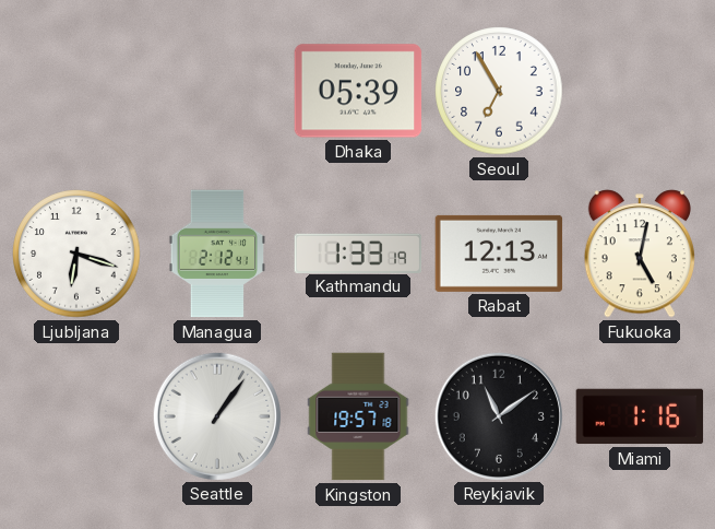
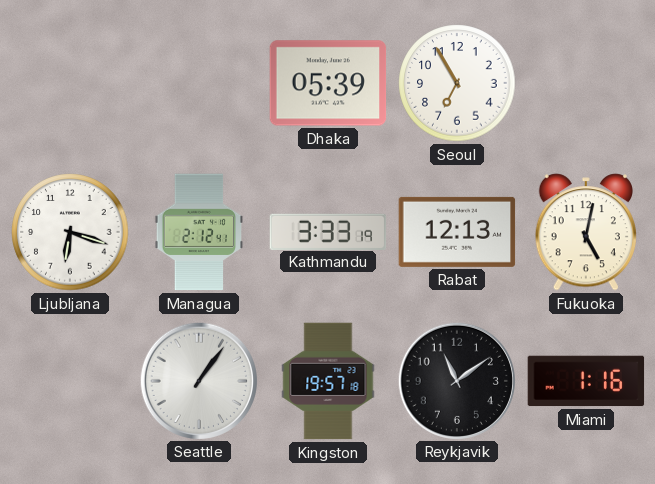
Kathmandu: 1:33 -> 3:33 (328, 231)
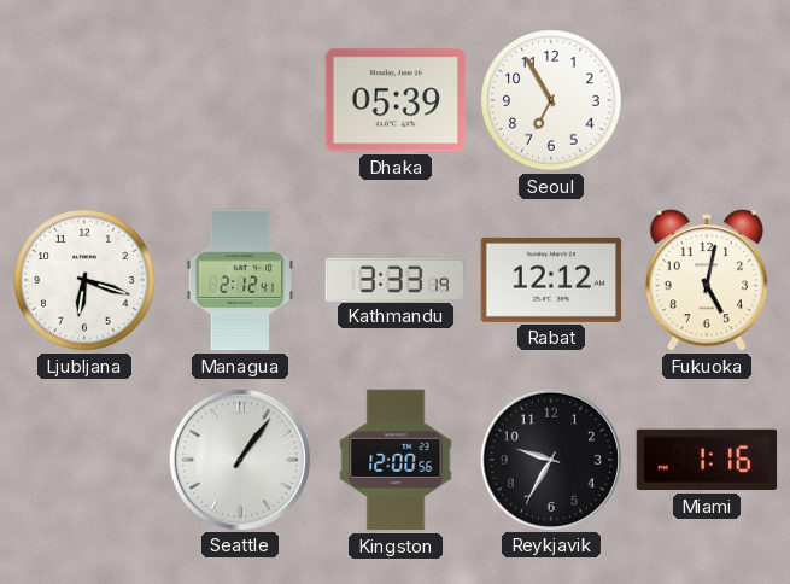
Rabat: 12:13 -> 12:12 (551, 280)
Kingston: 19:57 -> 12:00 (396, 460)
Reykjavik: 11:09 -> 9:35 (550, 459)
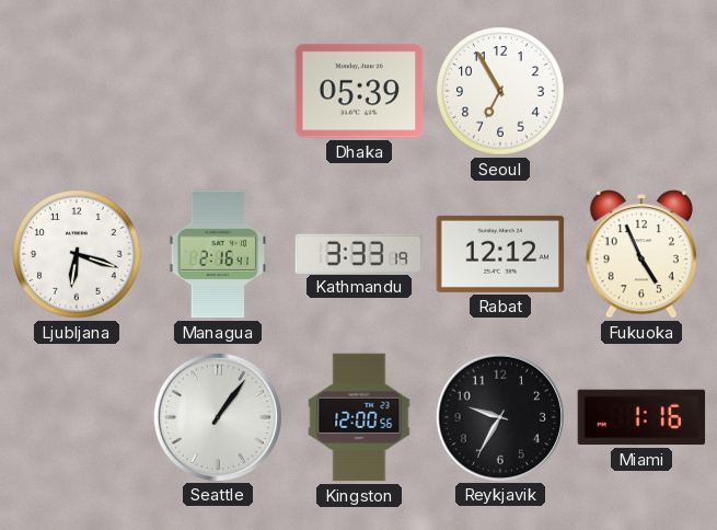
Managua: 2:12 -> 2:16 (218, 254)
Fukuoka: 5:02 -> 4:56 (641, 254)
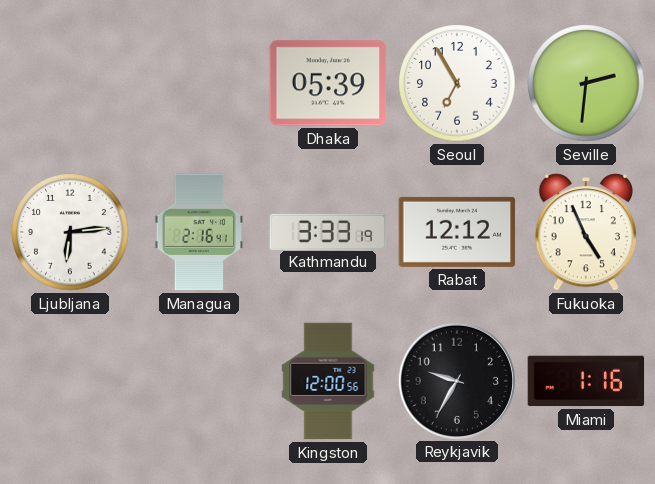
Seville: none -> 2:31 (586, 83)
Ljubljana: 6:18 -> 6:14 (70, 232)
Seattle: 1:06 -> none (217, 416)
